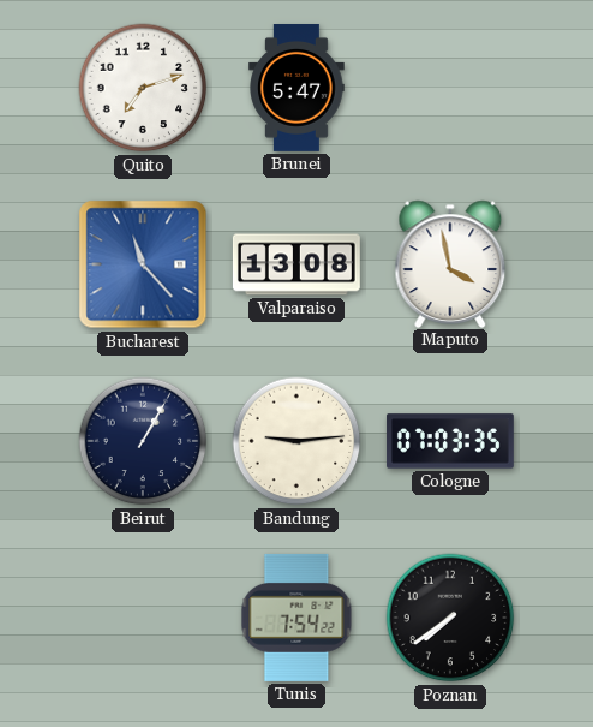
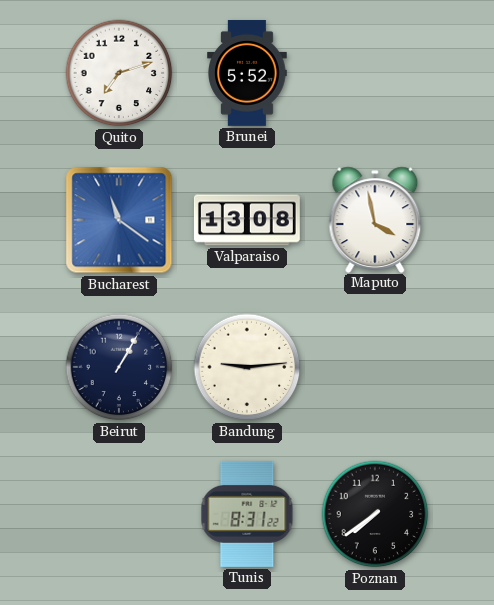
Brunei: 5:47 -> 5:52 (247, 74)
Bucharest: 11:23 -> 11:21 (119, 220)
Cologne: 07:03 -> none (450, 441)
Tunis: 7:54 -> 8:31 (247, 514)
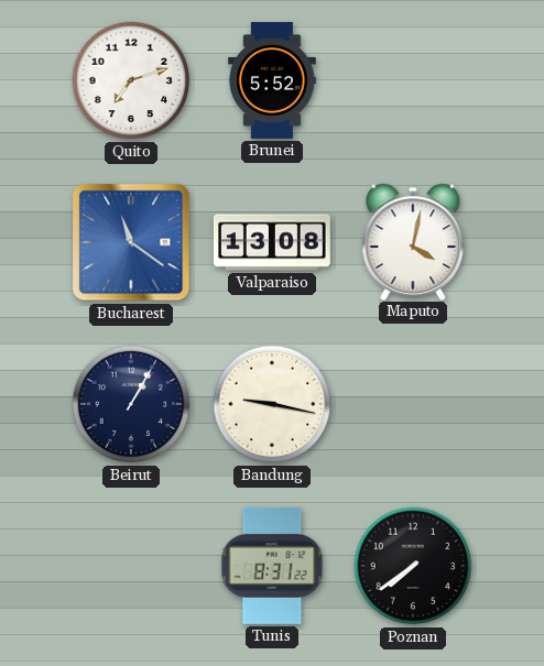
Maputo: 3:58 -> 4:02 (413, 241)
Bandung: 9:14 -> 9:17 (272, 404)
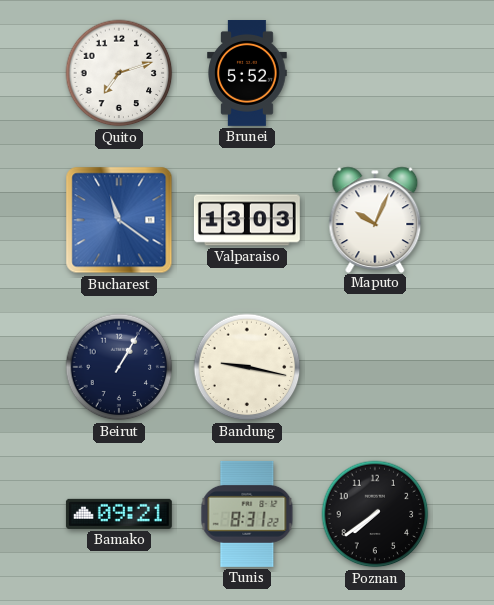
Valparaiso: 13:08 -> 13:03 (247, 220)
Maputo: 4:02 -> 10:04 (375, 219)
Bamako: none -> 09:21 (119, 514)
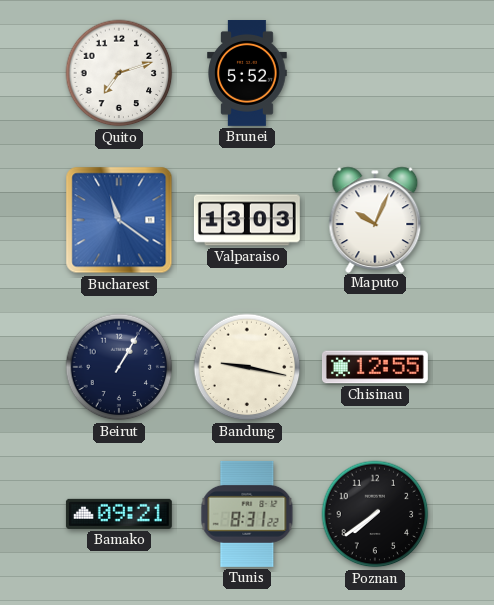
Chisinau: none -> 12:55 (375, 367)
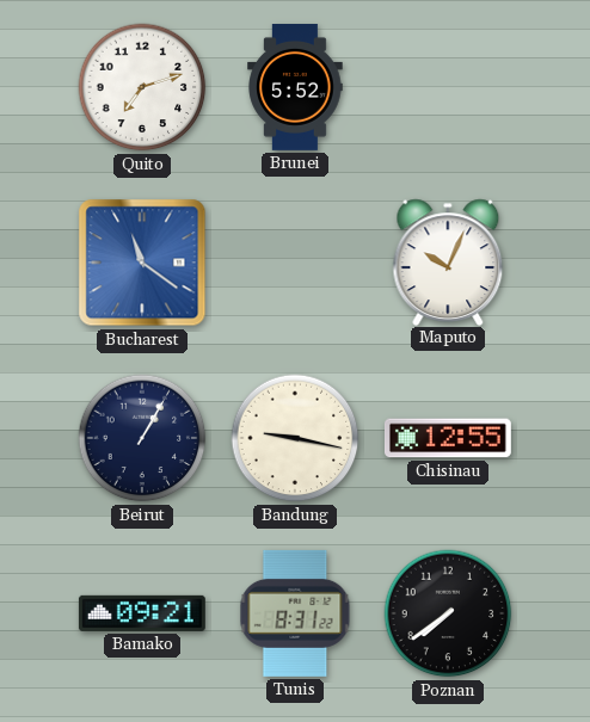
Valparaiso: 13:03 -> none (247, 220)
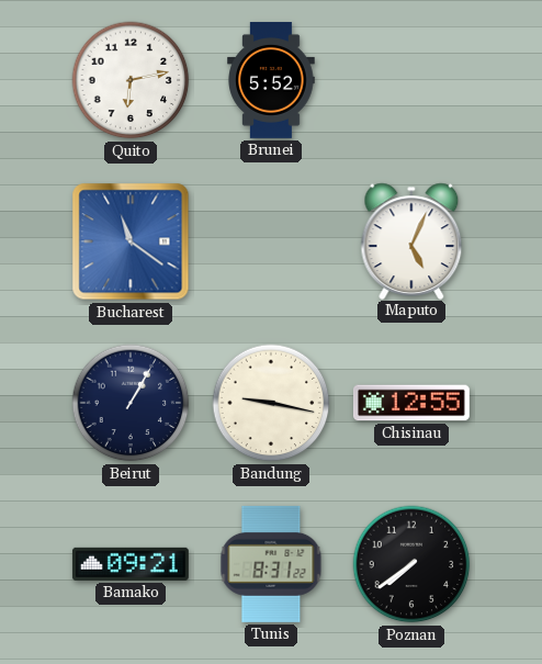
Quito: 7:12 -> 6:13 (131, 80)
Maputo: 10:04 -> 5:04 (411, 240)
